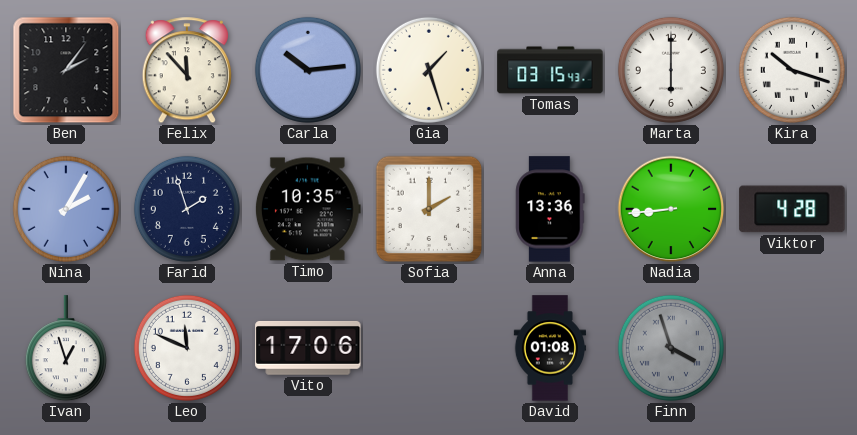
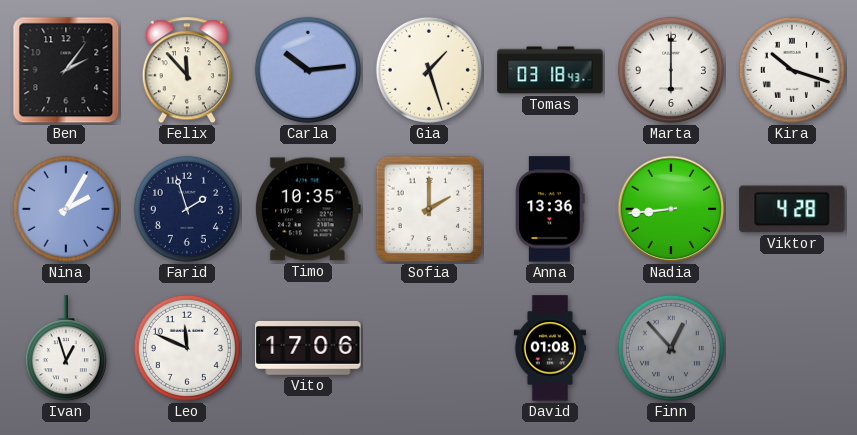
Tomas: 03:15 -> 03:18 (550, 70)
Finn: 3:57 -> 12:53 (671, 348)
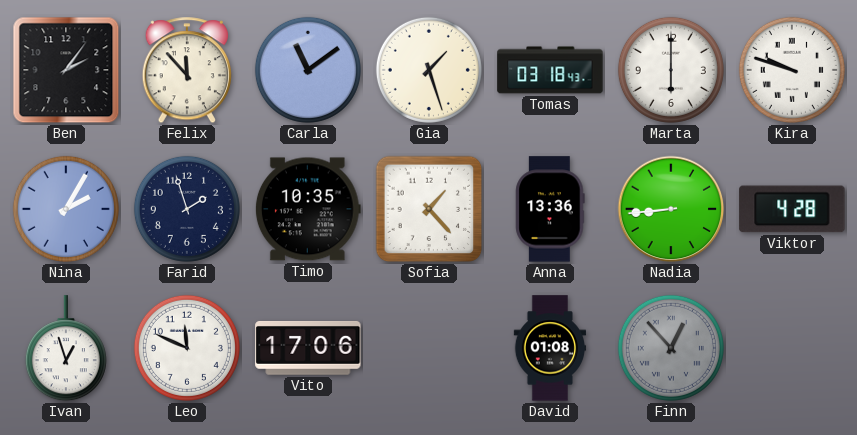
Carla: 10:14 -> 11:09 (308, 70)
Kira: 10:18 -> 9:48 (792, 70)
Sofia: 2:00 -> 1:23 (429, 209)
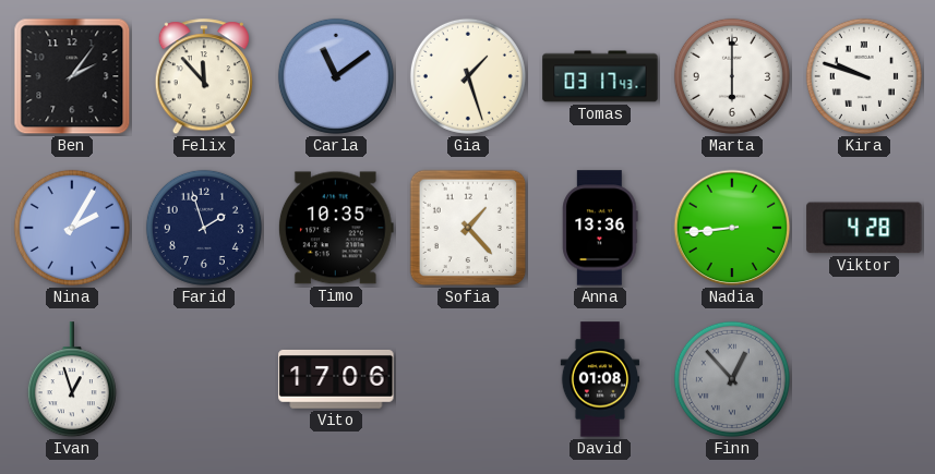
Tomas: 03:18 -> 03:17 (600, 76)
Leo: 11:49 -> none (187, 348)
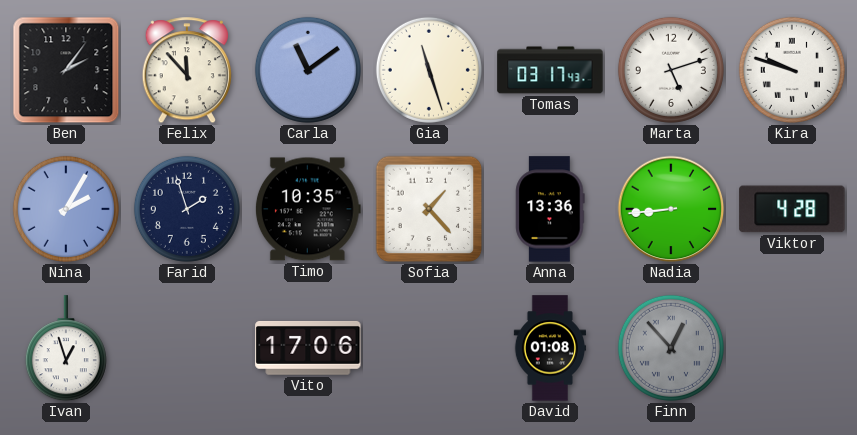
Gia: 1:27 -> 11:27 (429, 70)
Marta: 6:00 -> 5:12 (671, 70)
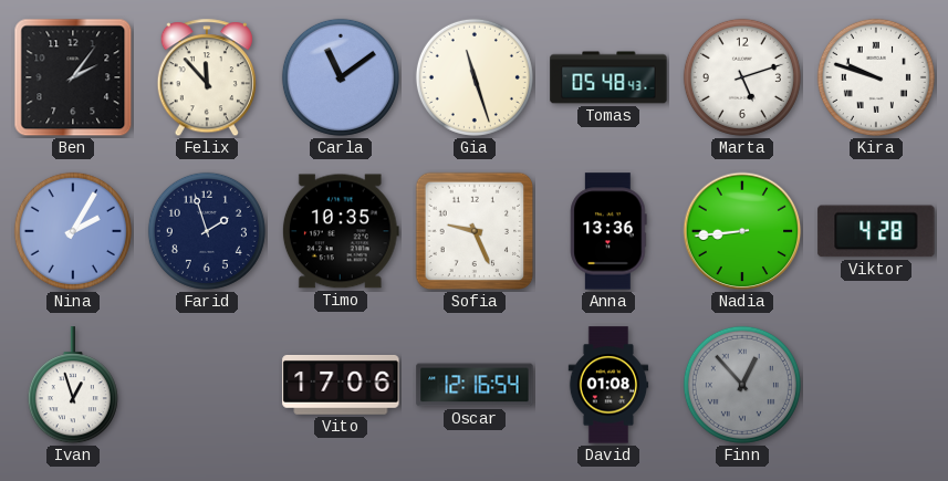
Tomas: 03:17 -> 05:48 (608, 77)
Sofia: 1:23 -> 9:26 (475, 231)
Oscar: none -> 12:16 (475, 385)
